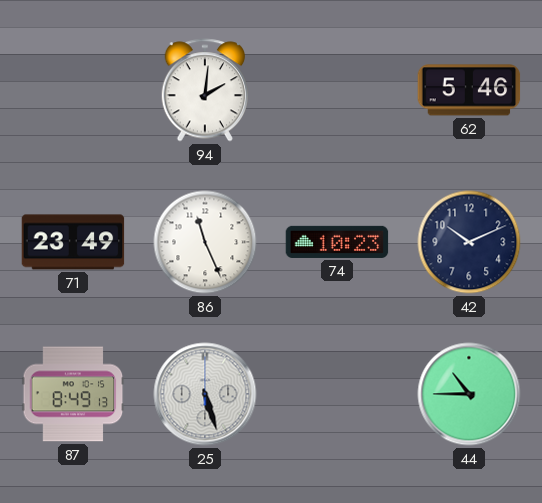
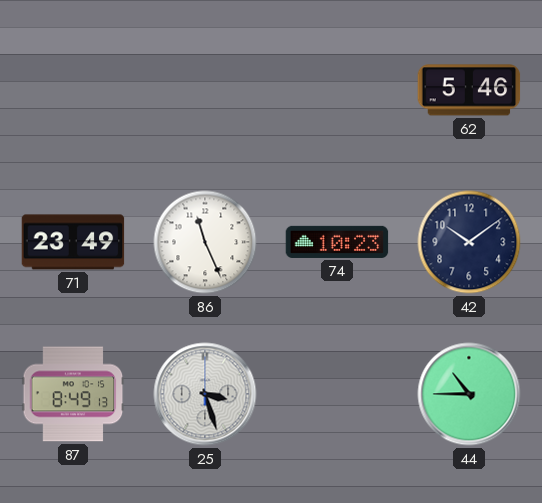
94: 2:01 -> none (204, 90)
42: 10:11 -> 10:09 (469, 242)
25: 5:27 -> 3:27 (205, 394)
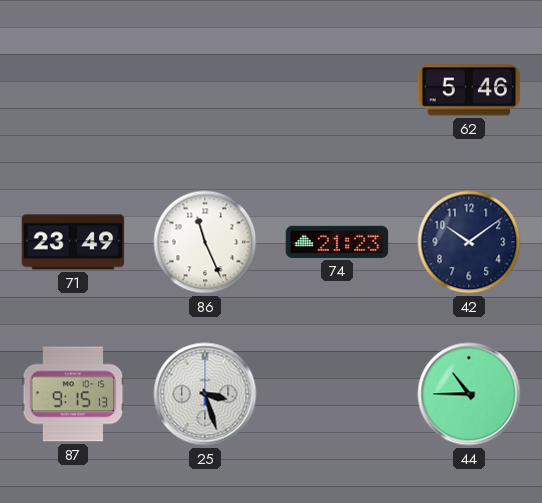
74: 10:23 -> 21:23 (337, 242)
87: 8:49 -> 9:15 (73, 394)
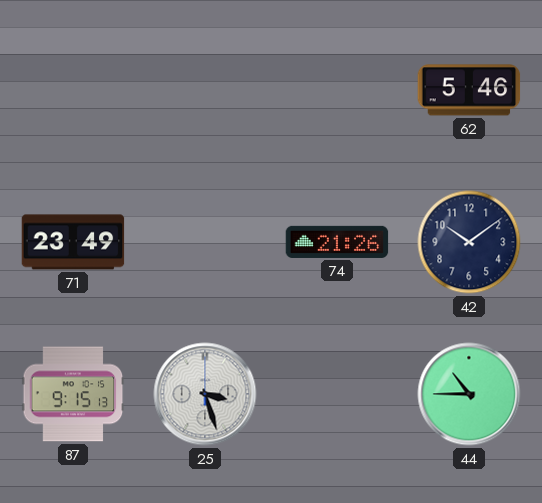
86: 11:26 -> none (205, 242)
74: 21:23 -> 21:26 (337, 242)
